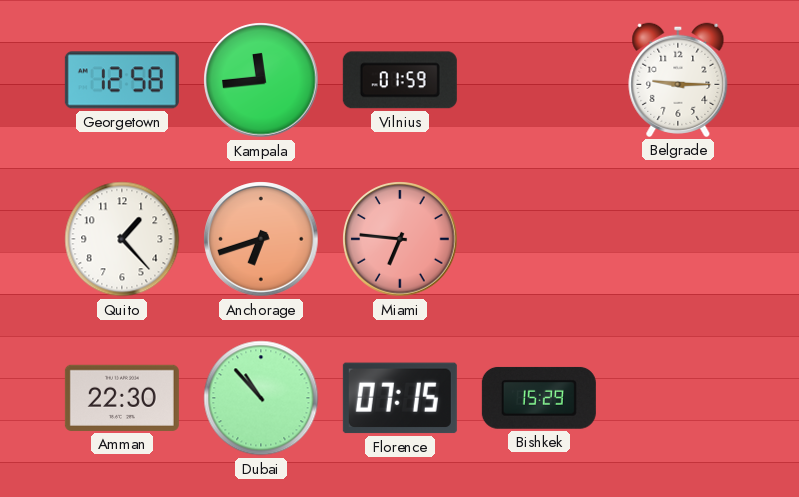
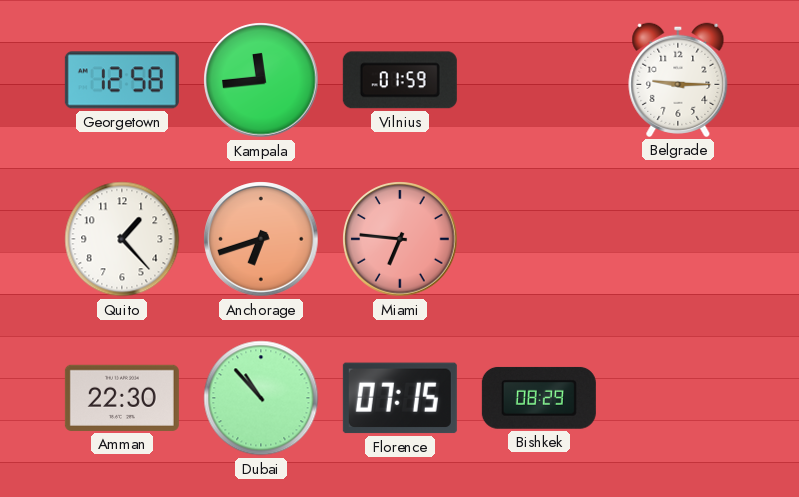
Bishkek: 15:29 -> 08:29 (539, 398)
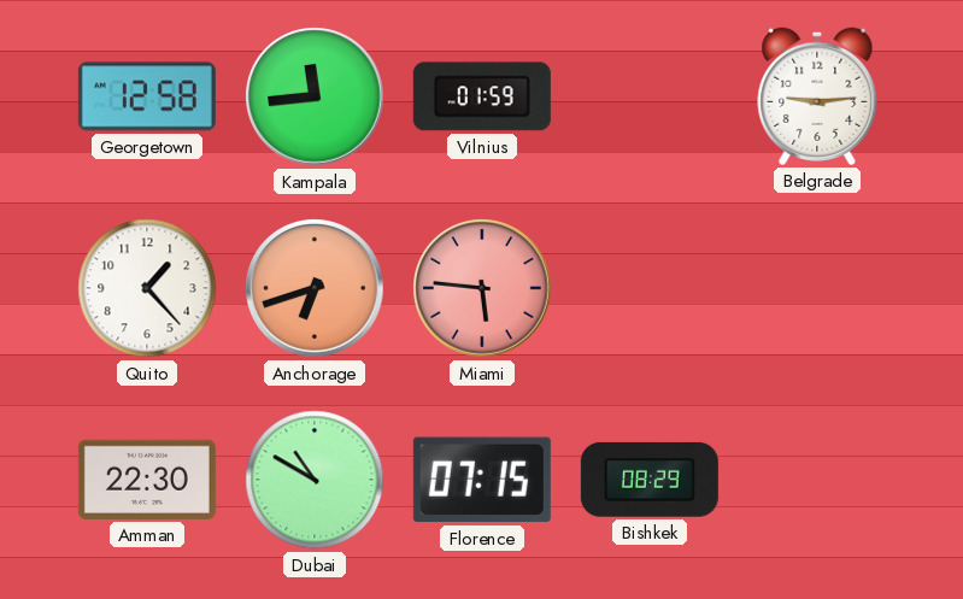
Belgrade: 9:15 -> 9:14 (817, 96)
Miami: 6:46 -> 5:46 (482, 288)
Dubai: 10:53 -> 10:50 (315, 480)
